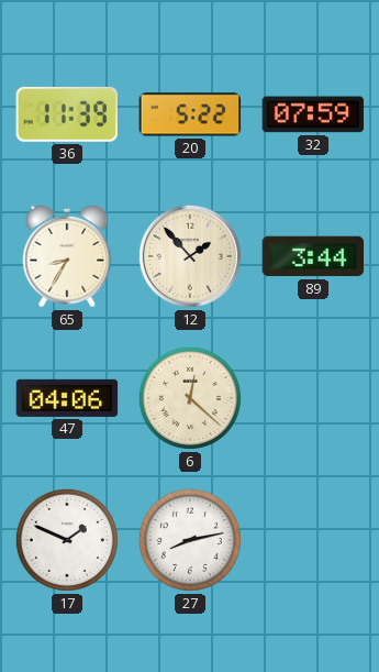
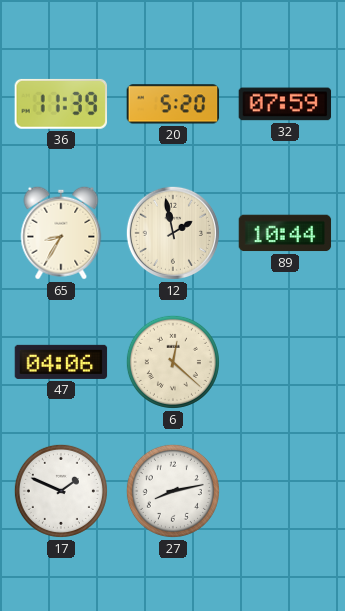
20: 5:22 -> 5:20 (173, 104)
12: 1:53 -> 1:58 (173, 233)
89: 3:44 -> 10:44 (285, 233)
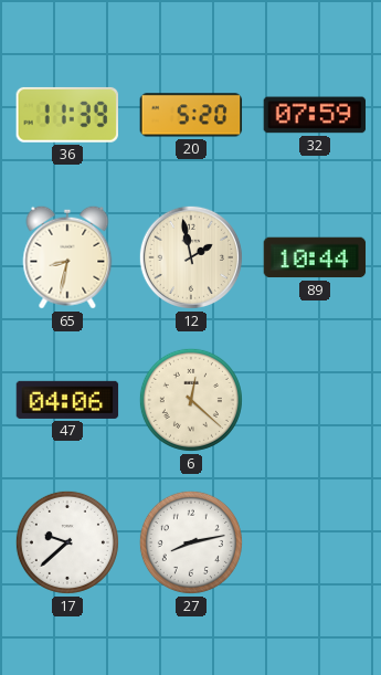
65: 8:35 -> 8:32 (67, 257)
17: 1:49 -> 9:38 (67, 542)
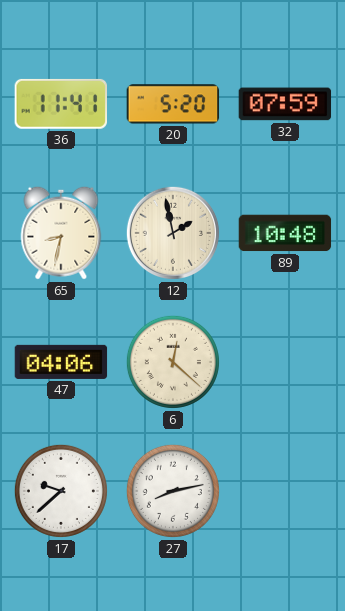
36: 11:39 -> 11:41 (60, 104)
89: 10:44 -> 10:48 (285, 233)
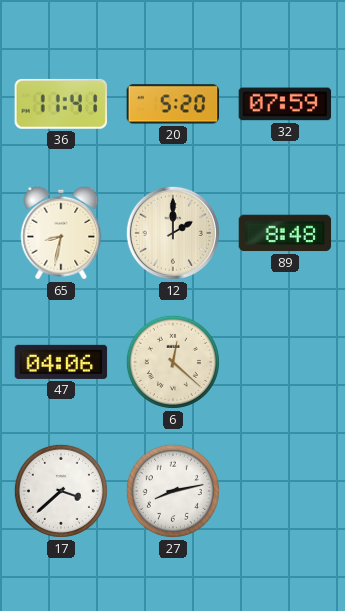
12: 1:58 -> 2:00 (173, 233)
89: 10:48 -> 8:48 (285, 233)
17: 9:38 -> 3:38 (61, 491)
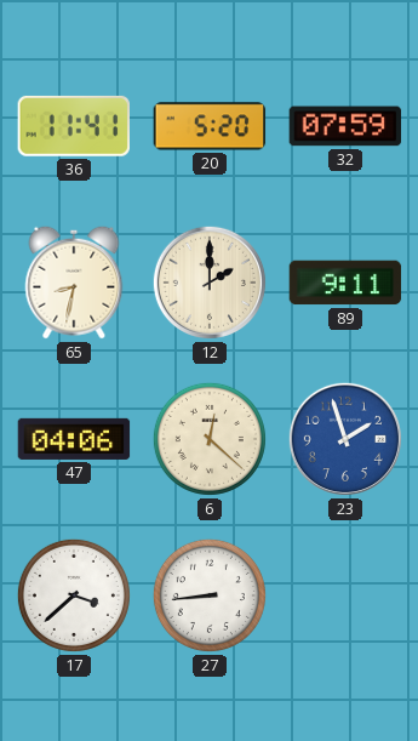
89: 8:48 -> 9:11 (345, 283)
23: none -> 1:57 (345, 439)
27: 8:13 -> 8:44 (210, 595)
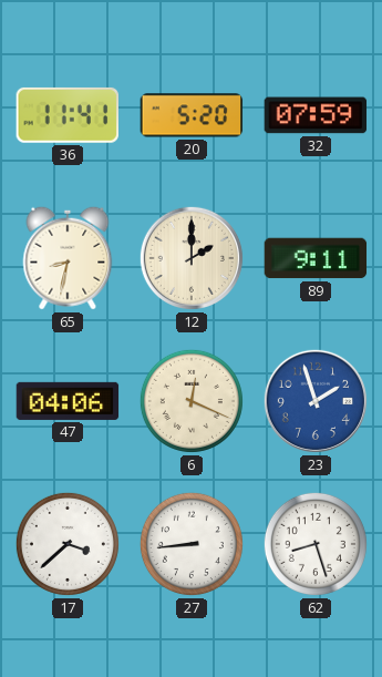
6: 12:22 -> 12:19 (192, 401)
62: none -> 8:27 (316, 544)
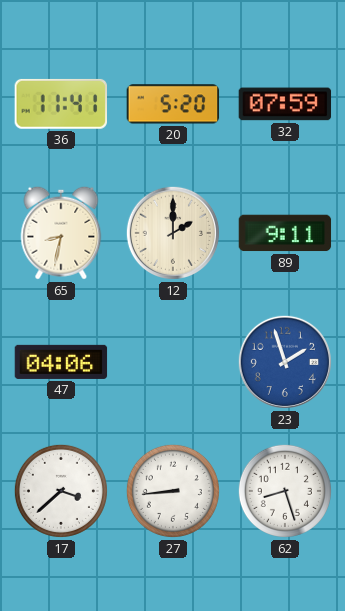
6: 12:19 -> none (192, 401)
